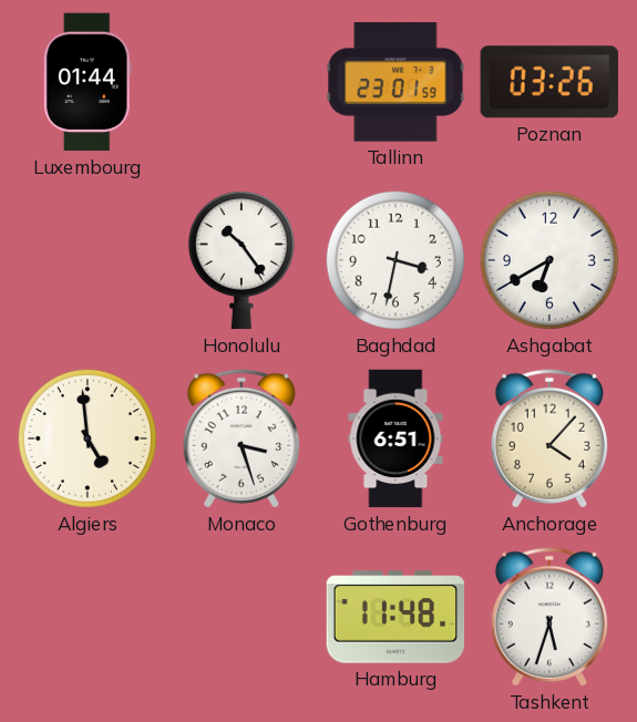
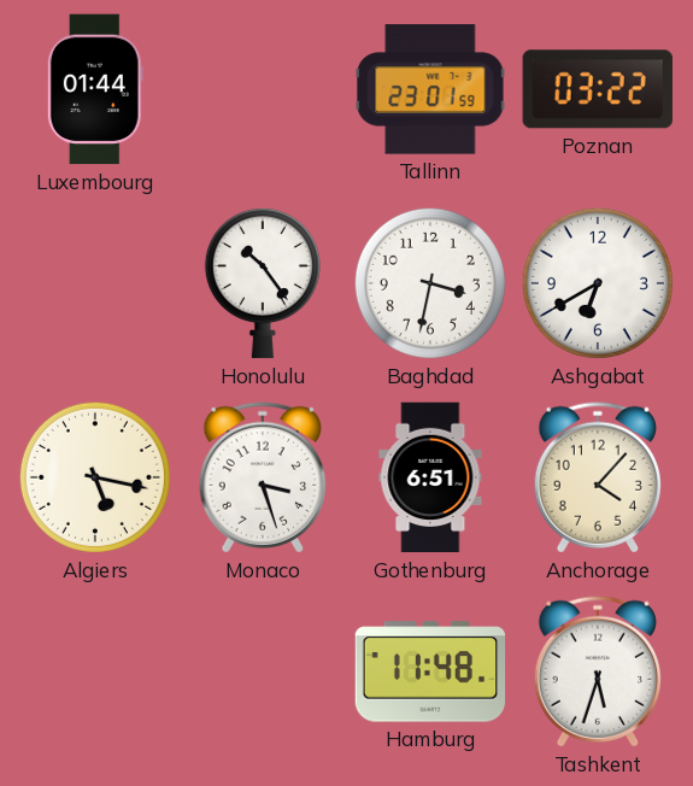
Poznan: 03:26 -> 03:22 (598, 89)
Algiers: 4:59 -> 5:17 (95, 477)
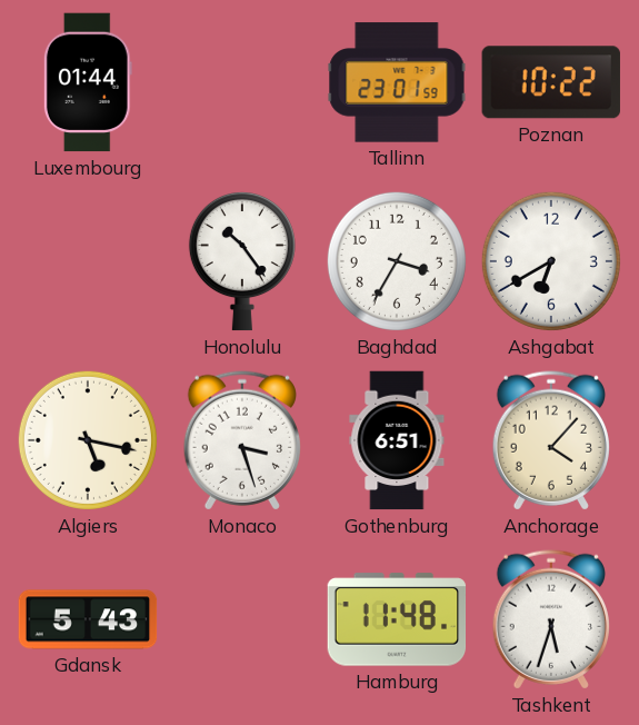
Poznan: 03:22 -> 10:22 (551, 82)
Baghdad: 3:32 -> 3:35 (397, 261)
Gdansk: none -> 5:43 (88, 619)
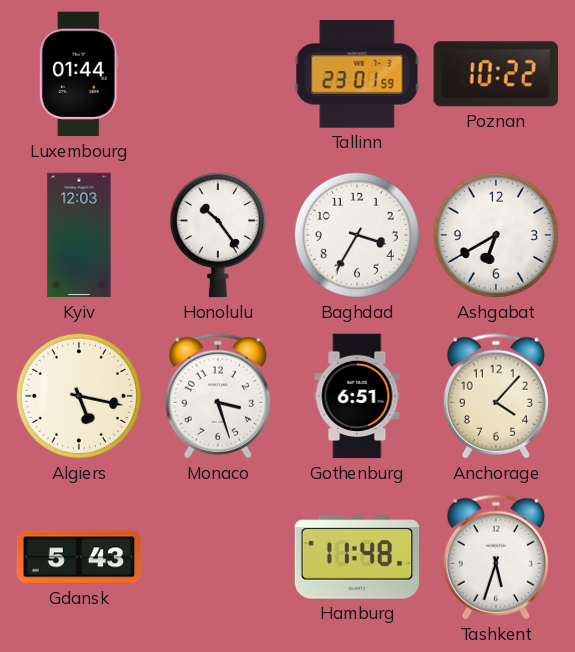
Kyiv: none -> 12:03 (79, 235)
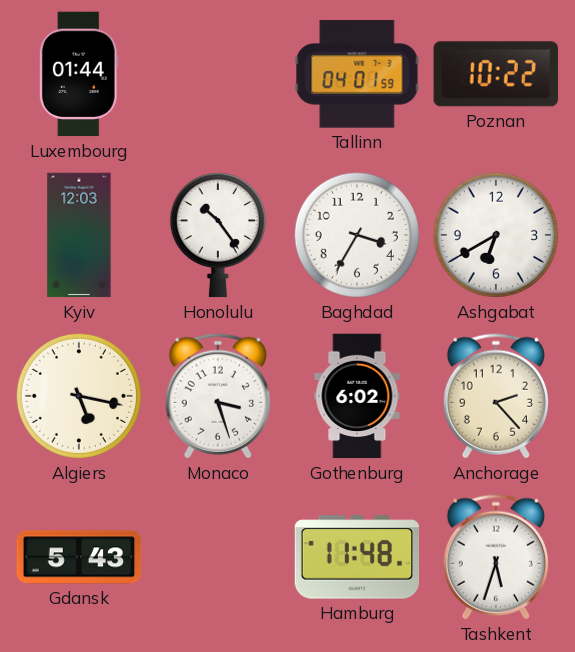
Tallinn: 23:01 -> 04:01 (357, 74)
Gothenburg: 6:51 -> 6:02 (357, 396)
Anchorage: 4:07 -> 2:23 (496, 396)
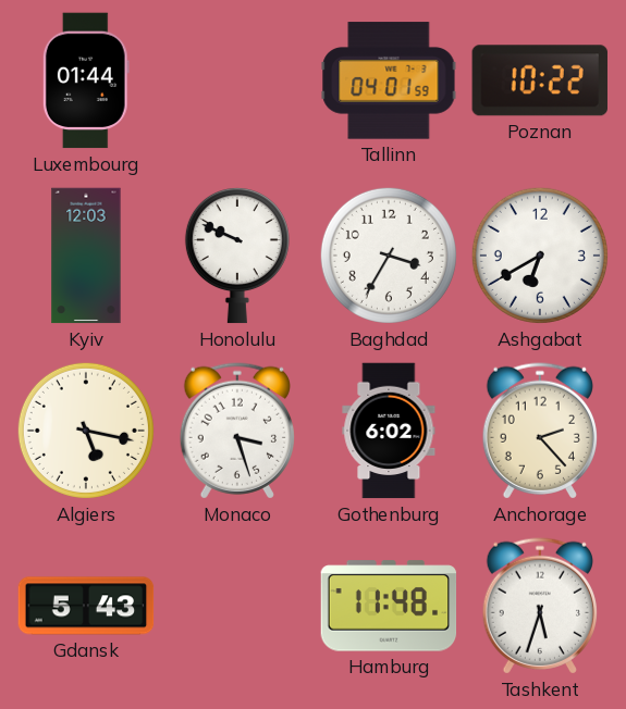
Honolulu: 10:24 -> 9:49 (237, 256)
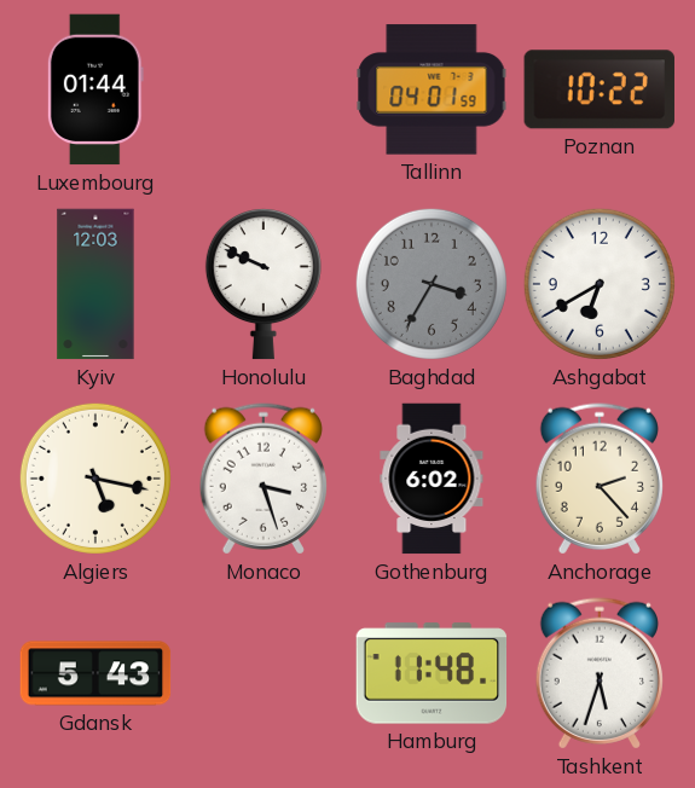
Baghdad dial: white -> grey (432, 284)
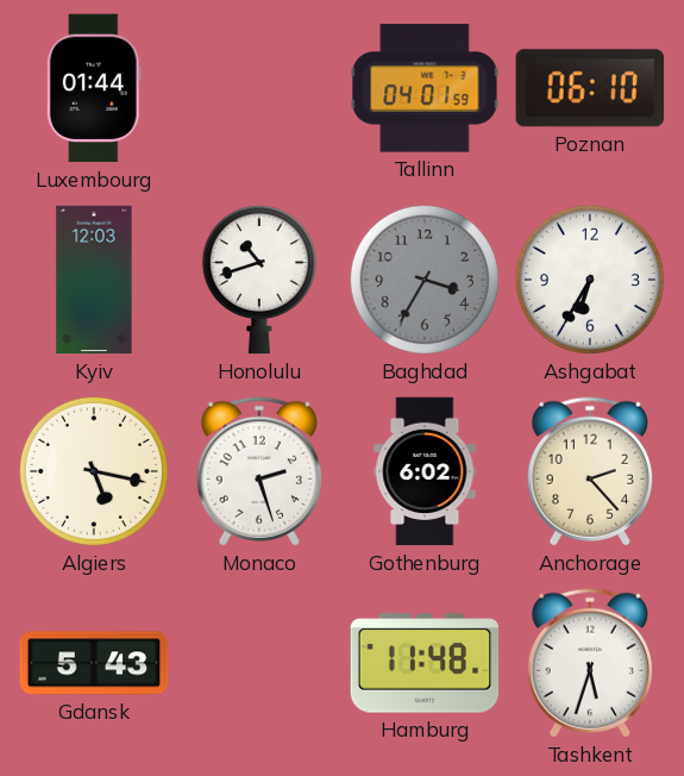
Poznan: 10:22 -> 06:10 (590, 88)
Honolulu: 9:49 -> 10:42 (259, 280)
Ashgabat: 6:40 -> 6:35 (590, 280)
Monaco: 3:27 -> 2:27 (259, 471)
